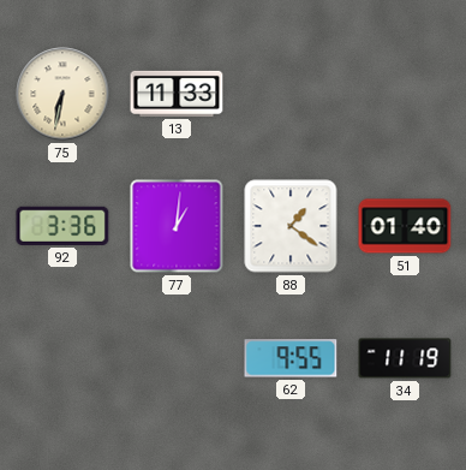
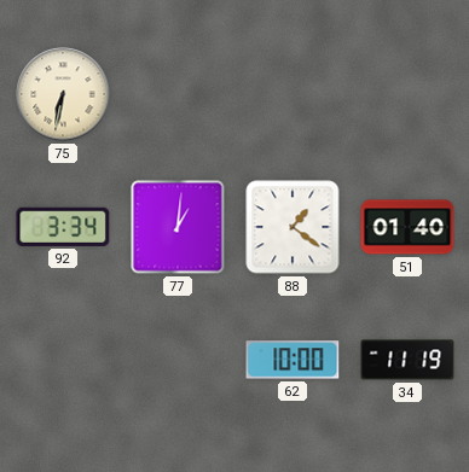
13: 11:33 -> none (177, 94)
92: 3:36 -> 3:34 (63, 227)
62: 9:55 -> 10:00 (293, 360)
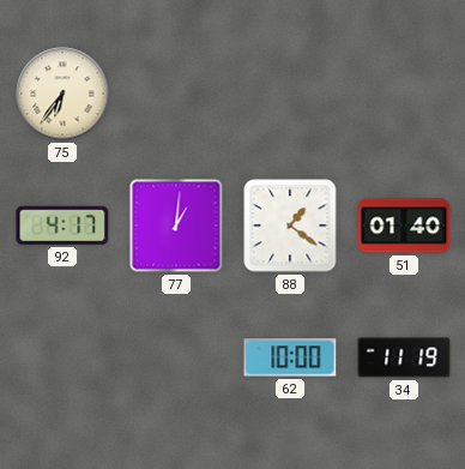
75: 6:32 -> 6:36 (62, 94)
92: 3:34 -> 4:17 (62, 226)
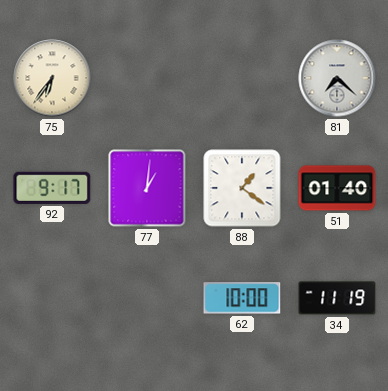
81: none -> 7:22 (337, 78)
92: 4:17 -> 9:17 (52, 188)
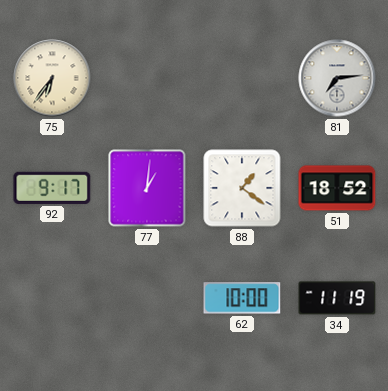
81: 7:22 -> 7:14 (337, 78)
51: 01:40 -> 18:52 (337, 188)
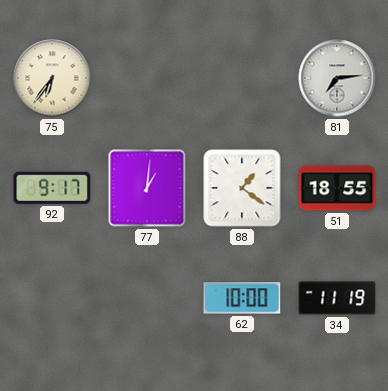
51: 18:52 -> 18:55 (337, 188)
